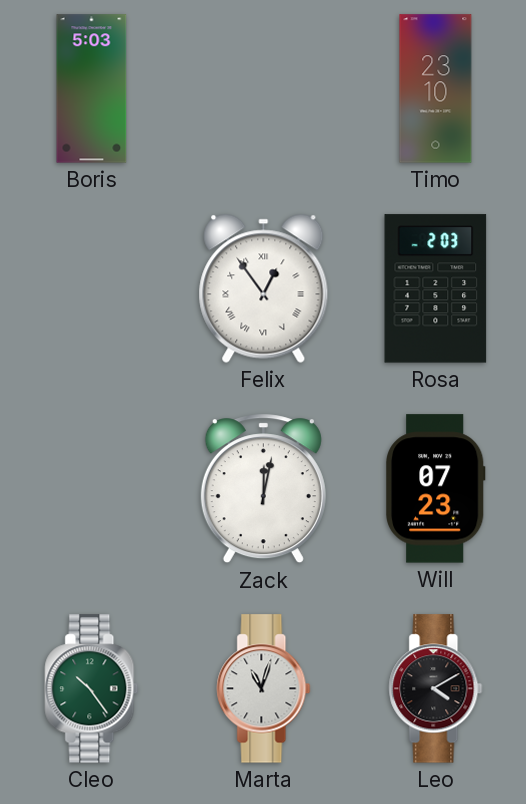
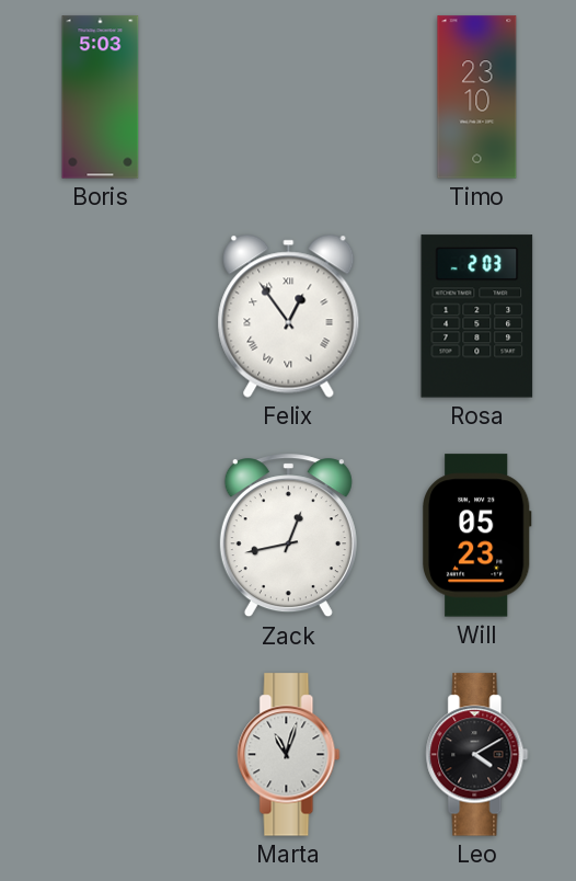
Zack: 12:02 -> 12:43 (288, 536)
Will: 07:23 -> 05:23 (477, 536)
Cleo: 10:24 -> none (92, 689)
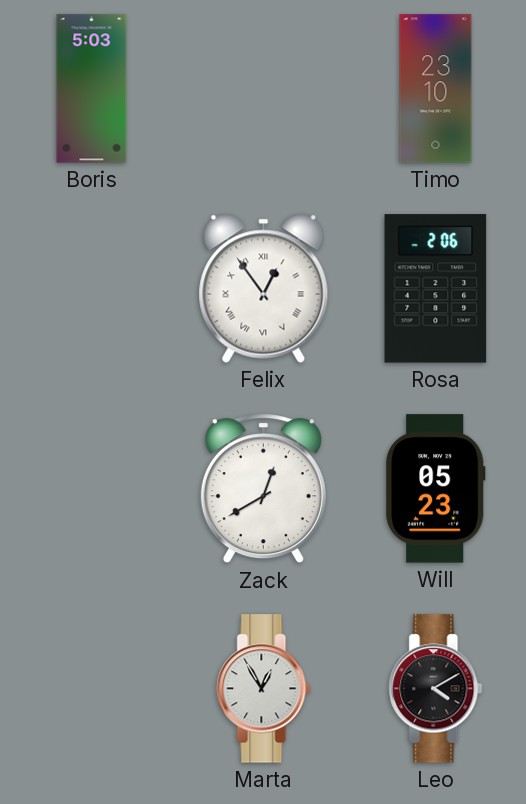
Rosa: 2:03 -> 2:06 (436, 289)
Zack: 12:43 -> 12:40 (263, 489)
Marta: 11:03 -> 12:55 (264, 689)
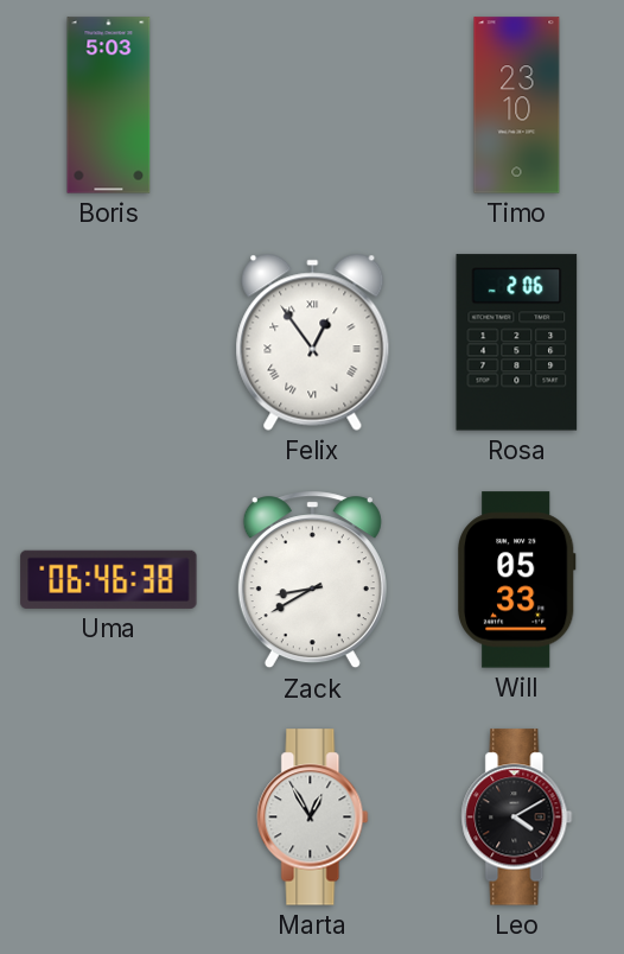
Uma: none -> 06:46 (109, 579)
Zack: 12:40 -> 8:40 (312, 580)
Will: 05:23 -> 05:33 (517, 580)
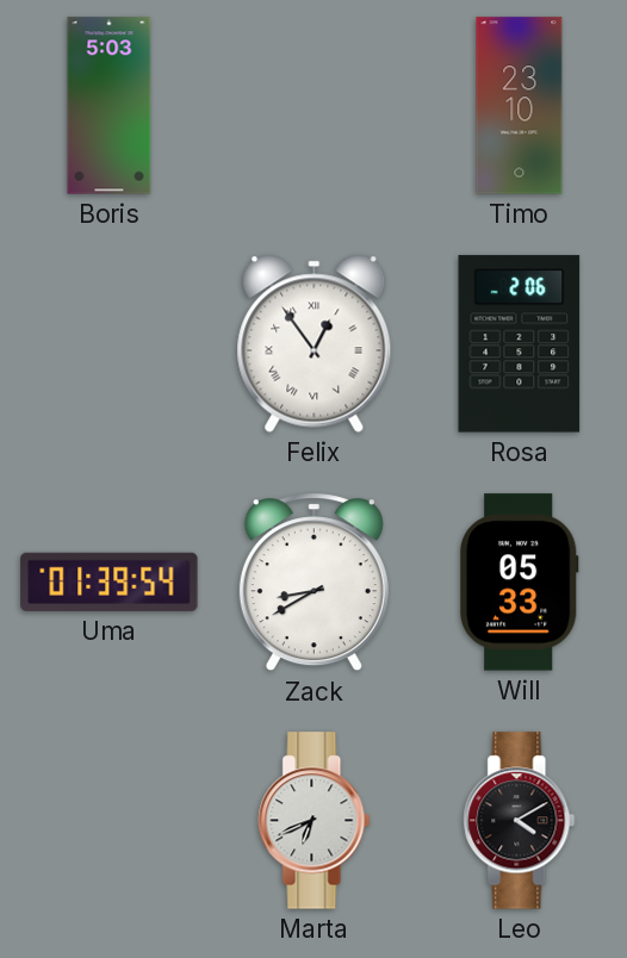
Uma: 06:46 -> 01:39 (110, 581)
Marta: 12:55 -> 6:41 (315, 821)
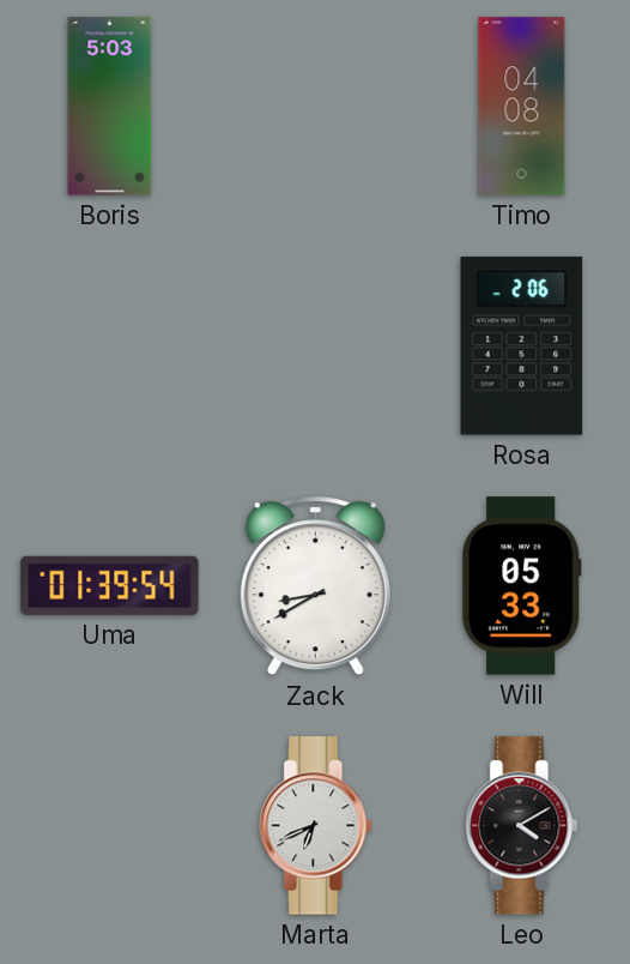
Timo: 23:10 -> 04:08 (522, 107)
Felix: 12:54 -> none (315, 343)
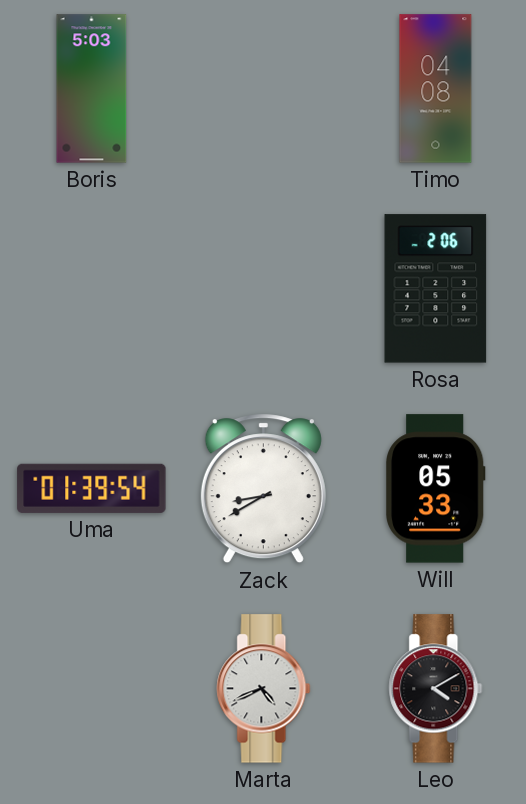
Marta: 6:41 -> 4:41 (264, 689)
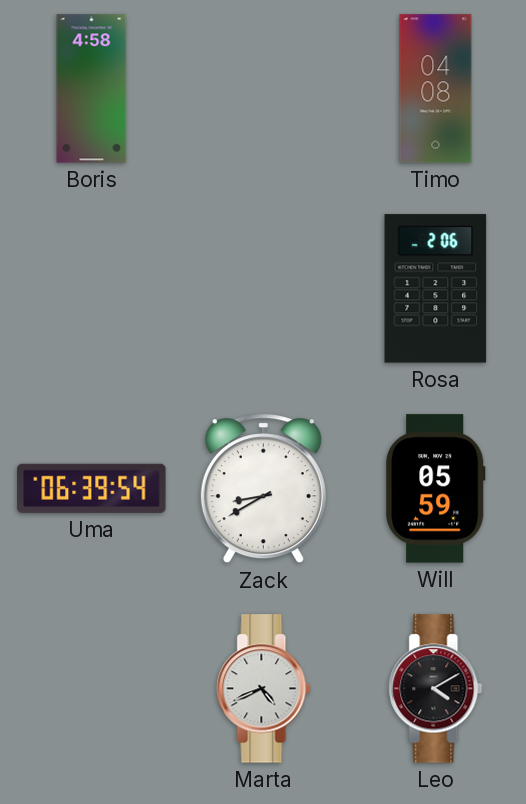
Boris: 5:03 -> 4:58 (92, 89)
Uma: 01:39 -> 06:39 (92, 488)
Will: 05:33 -> 05:59 (436, 489)
